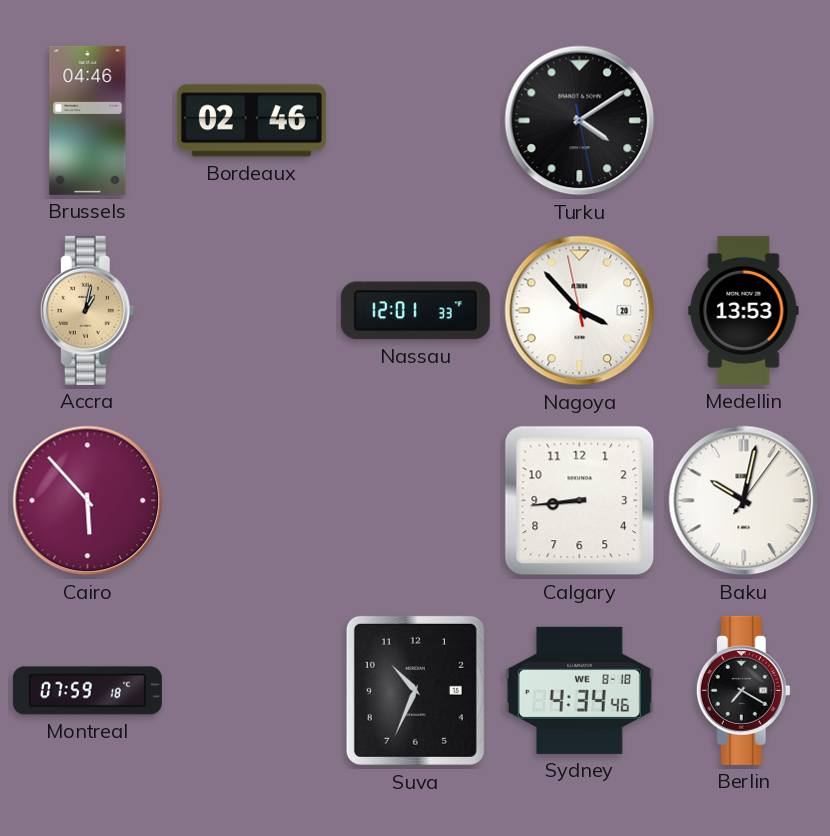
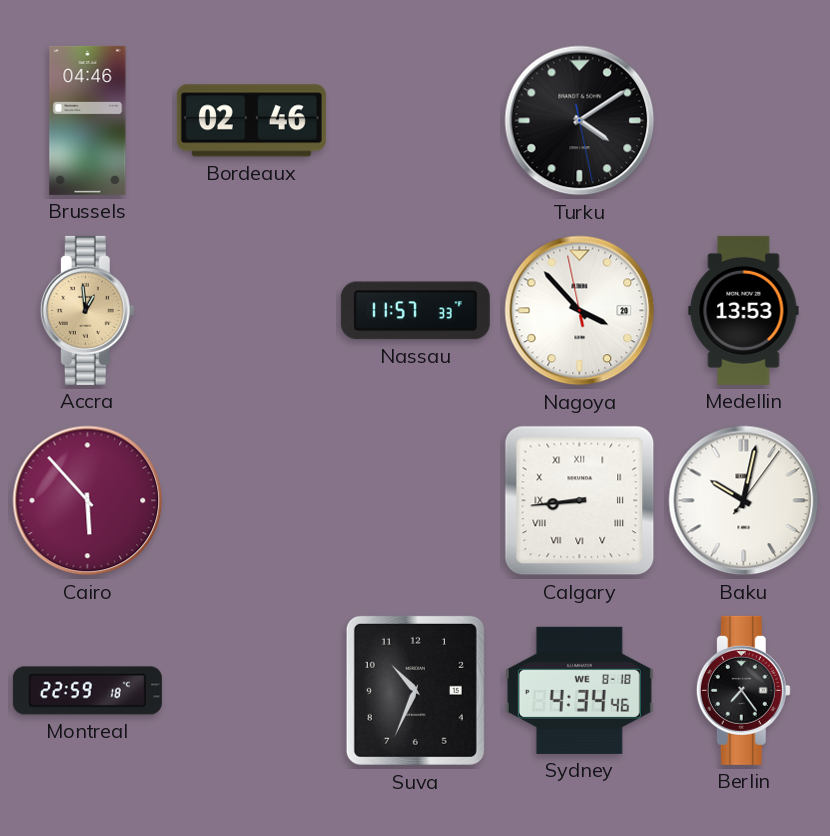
Accra: 1:02 -> 12:59 (87, 310)
Nassau: 12:01 -> 11:57 (415, 311)
Calgary numerals: Arabic -> Roman (580, 501)
Montreal: 07:59 -> 22:59 (87, 691)
Berlin: 7:20 -> 7:24 (743, 690)
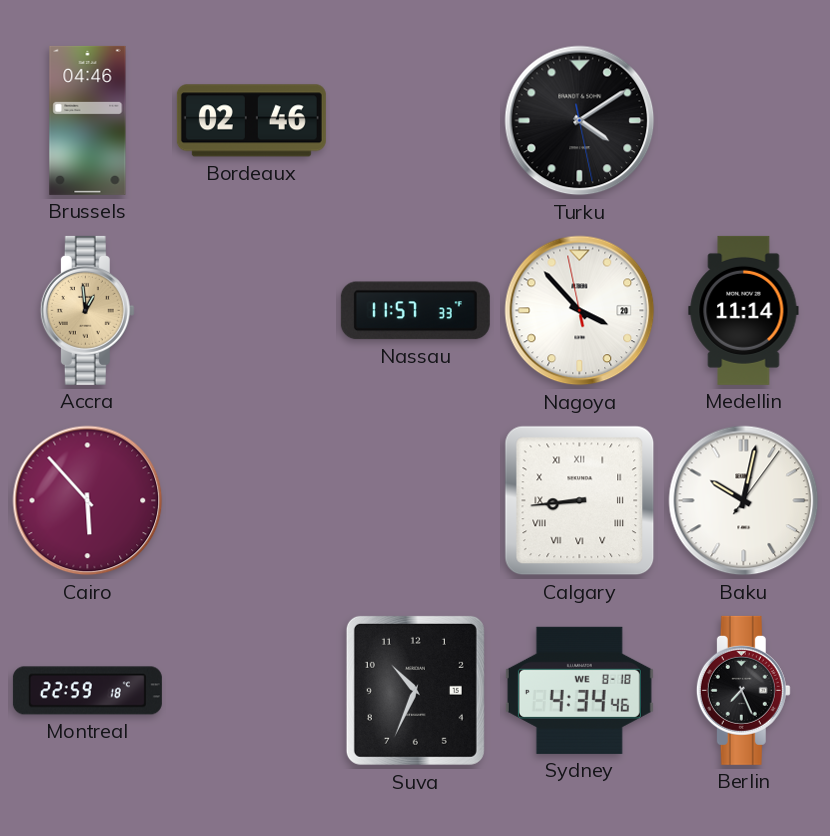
Medellin: 13:53 -> 11:14 (744, 310)
Berlin: 7:24 -> 7:26 (743, 690)
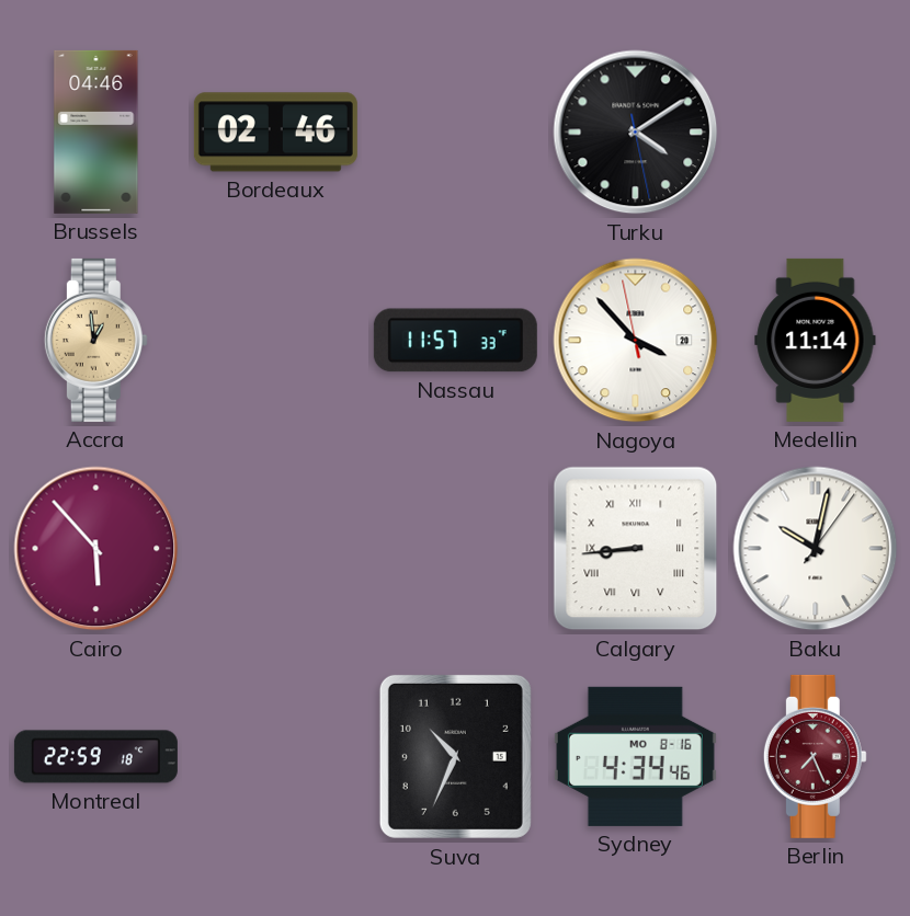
Sydney date: WE 8-18 -> MO 8-16 (635, 756)
Berlin dial: black -> burgundy (815, 756)
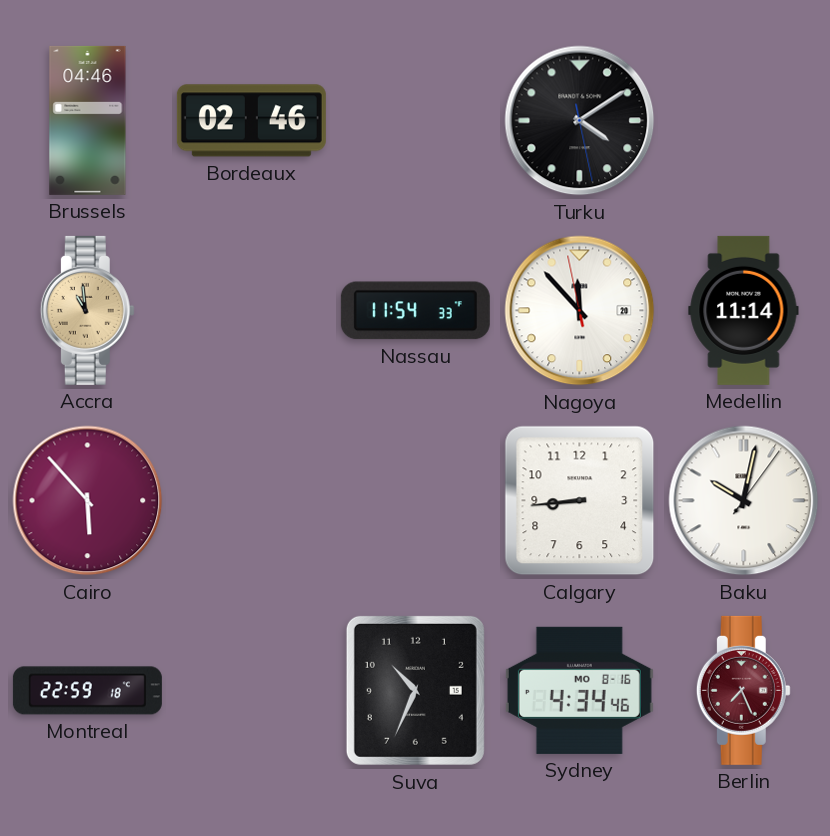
Accra: 12:59 -> 10:59 (87, 310)
Nassau: 11:57 -> 11:54 (415, 311)
Nagoya: 3:52 -> 11:52 (580, 311)
Calgary numerals: Roman -> Arabic (580, 501)
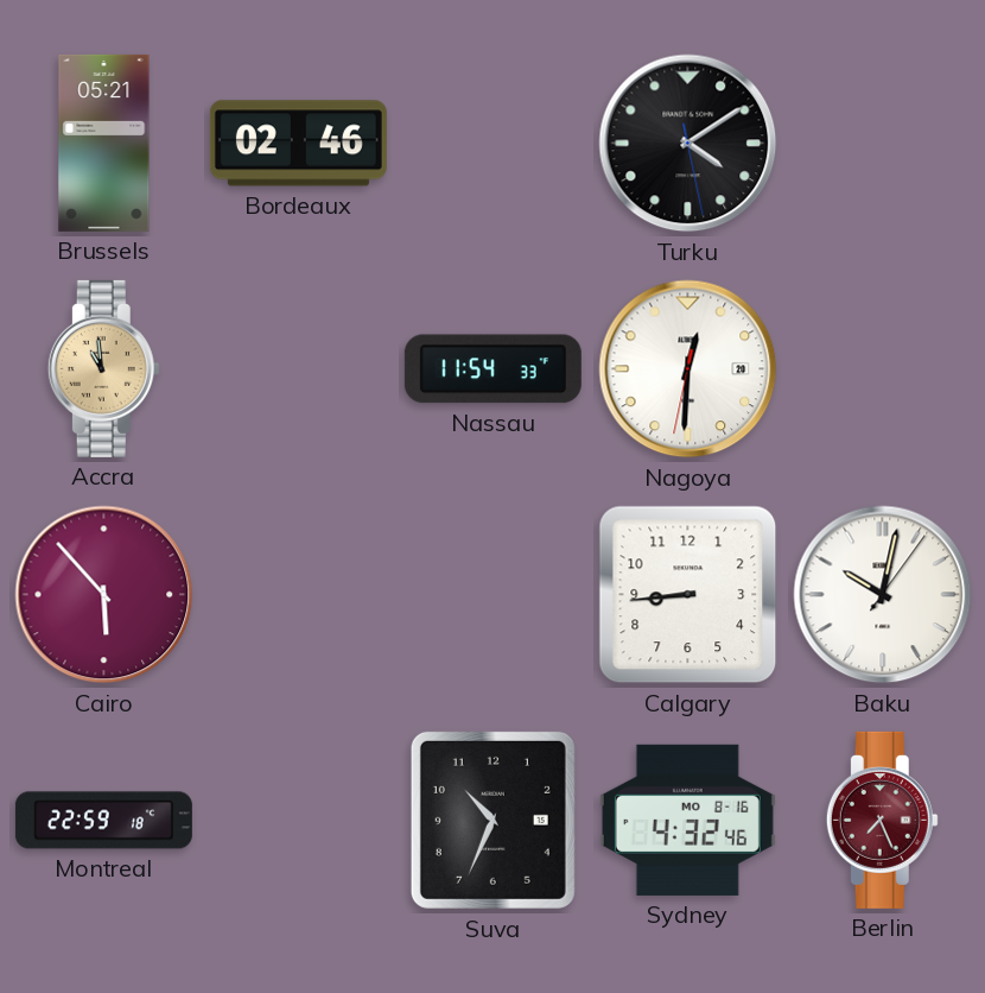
Brussels: 04:46 -> 05:21 (104, 143)
Nagoya: 11:52 -> 12:30 (688, 369)
Medellin: 11:14 -> none (744, 310)
Sydney: 4:34 -> 4:32 (687, 820)
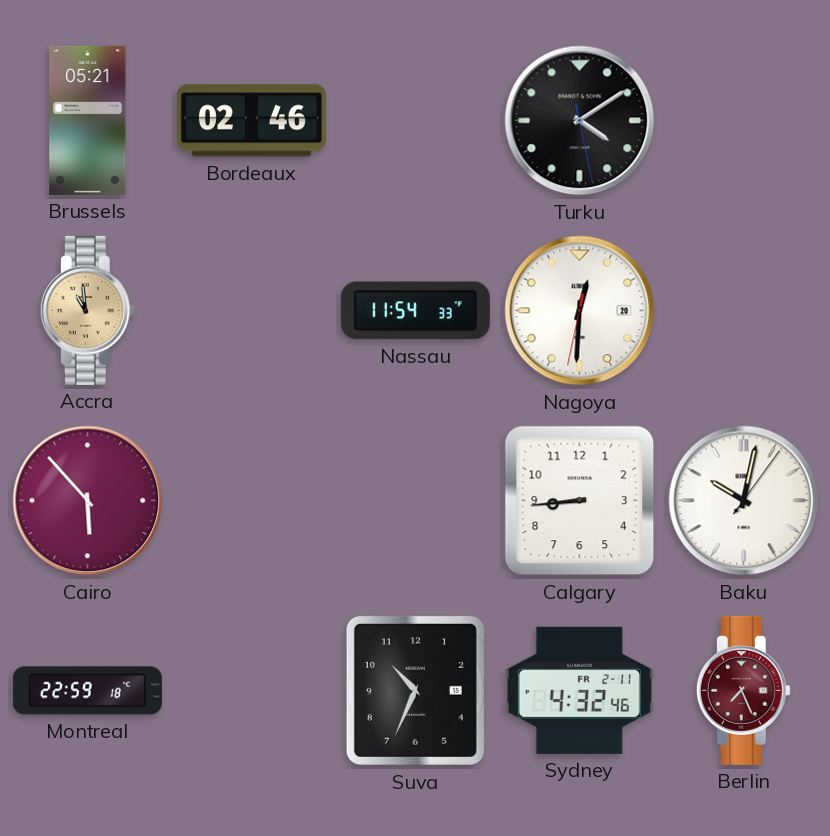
Sydney date: MO 8-16 -> FR 2-11 (579, 690)
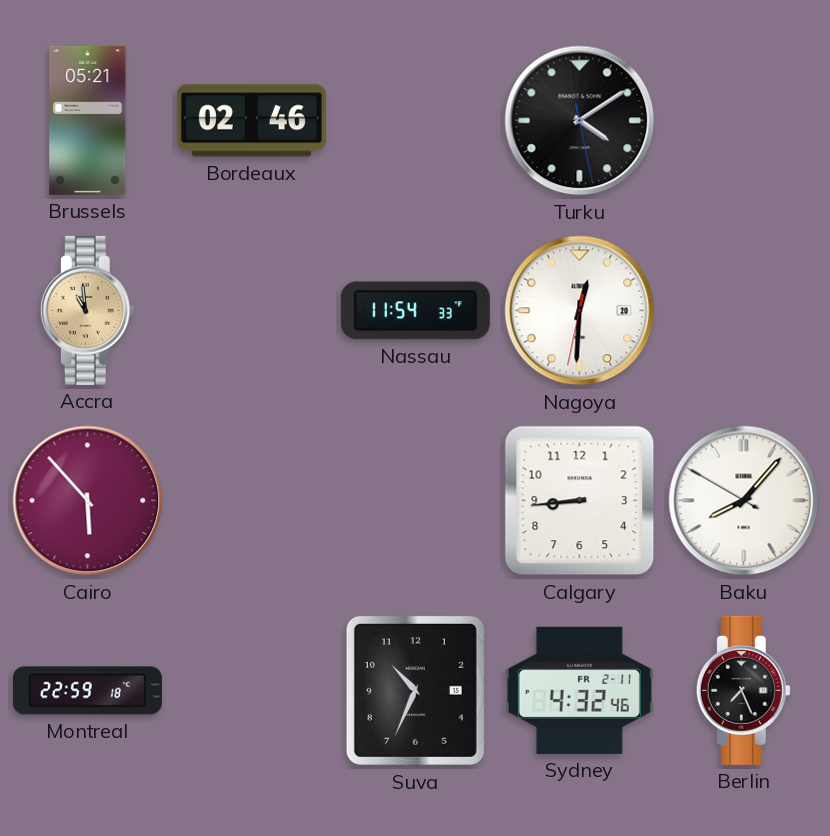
Baku: 10:02 -> 8:06 (744, 501)
Berlin dial: burgundy -> black (743, 690)
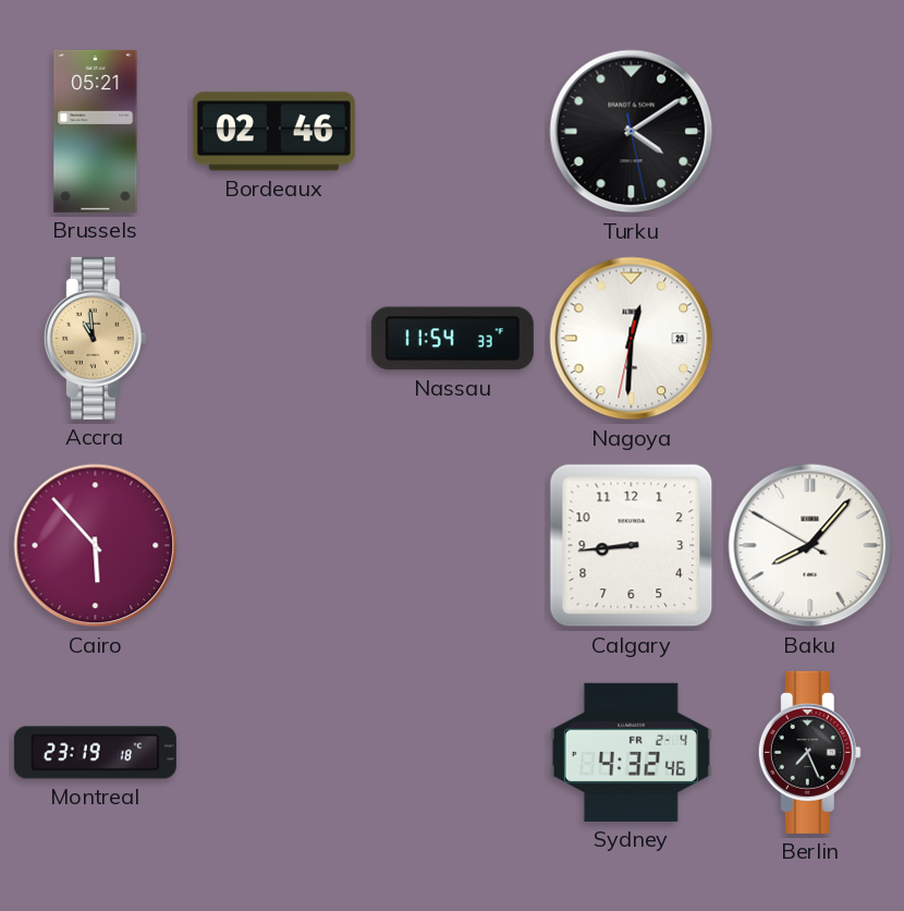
Montreal: 22:59 -> 23:19 (95, 753)
Suva: 10:34 -> none (415, 690)
Sydney date: FR 2-11 -> FR 2-4 (631, 752)
